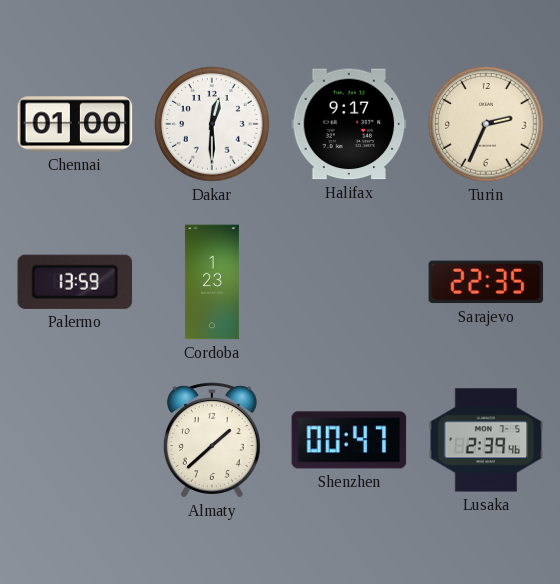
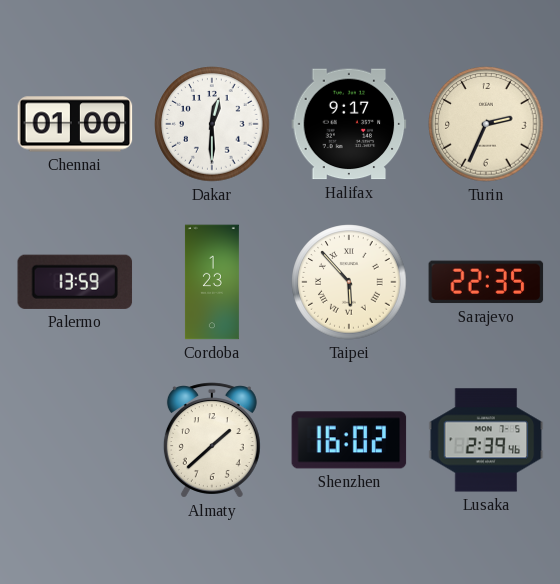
Taipei: none -> 5:53 (349, 282)
Shenzhen: 00:47 -> 16:02 (349, 440)
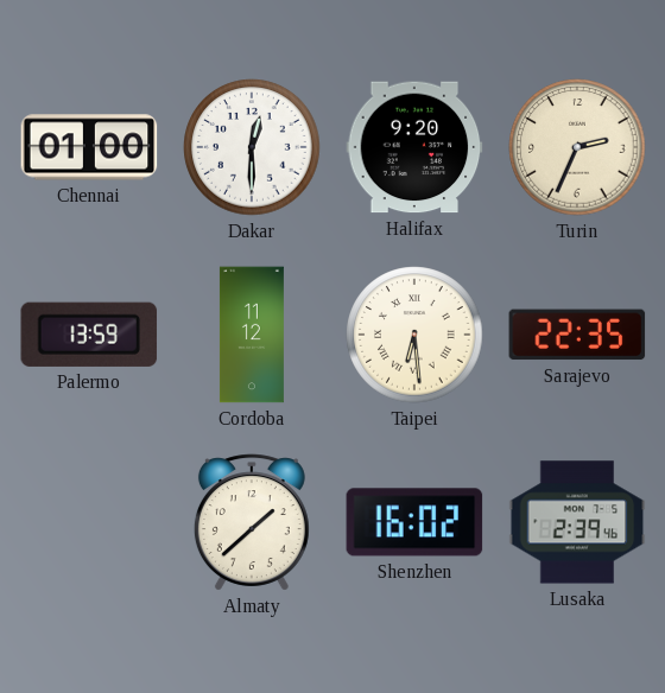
Halifax: 9:17 -> 9:20 (414, 147)
Cordoba: 1:23 -> 11:12 (252, 335)
Taipei: 5:53 -> 6:29 (414, 335)
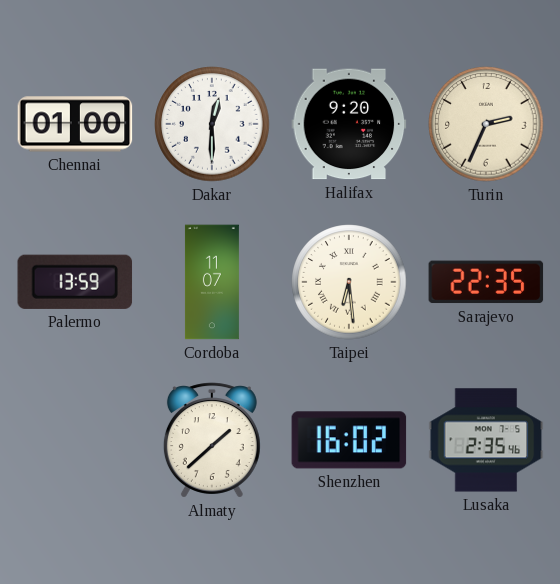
Cordoba: 11:12 -> 11:07 (212, 282)
Lusaka: 2:39 -> 2:35 (486, 440)
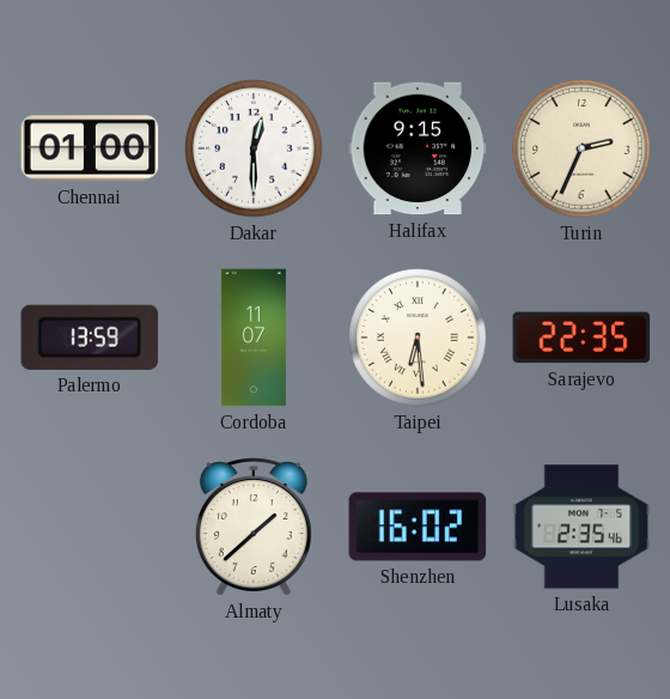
Halifax: 9:20 -> 9:15 (418, 148)
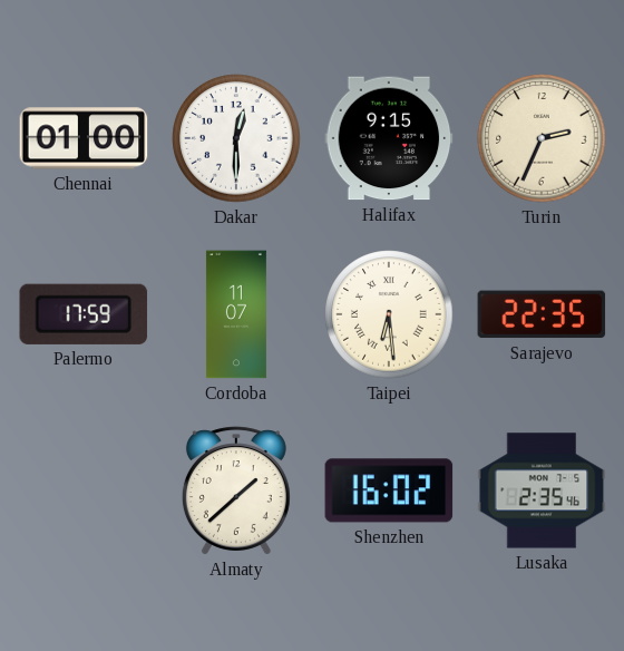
Palermo: 13:59 -> 17:59 (84, 314)
